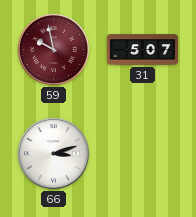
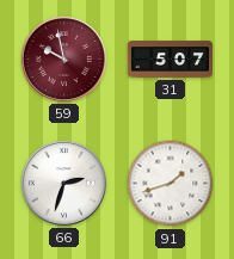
66: 3:12 -> 2:33 (63, 183)
91: none -> 1:42 (171, 184)
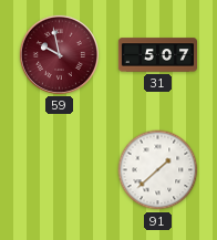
66: 2:33 -> none (63, 183)
91: 1:42 -> 1:38 (158, 170)
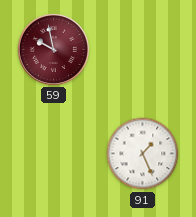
31: 5:07 -> none (157, 55)
91: 1:38 -> 1:26 (143, 154)
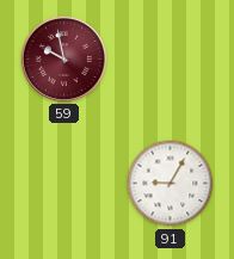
91: 1:26 -> 9:05 (171, 184)
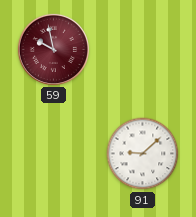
91: 9:05 -> 9:08 (143, 154)
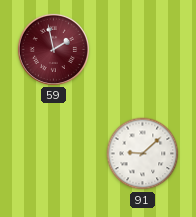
59: 9:58 -> 1:58 (53, 49)
